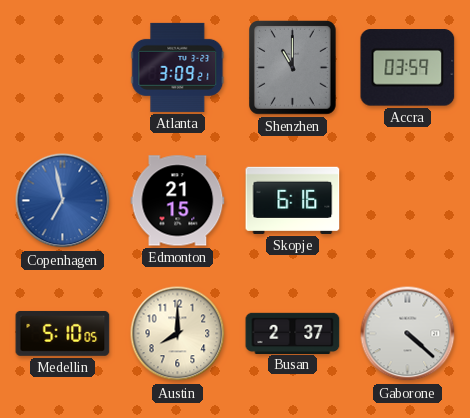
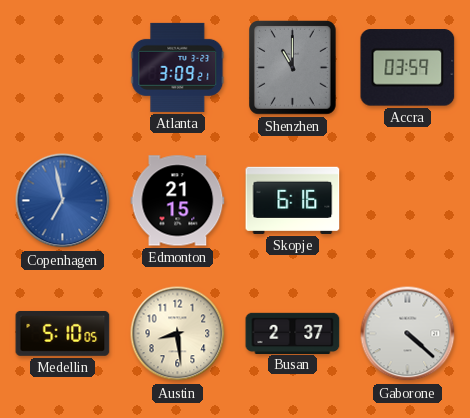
Austin: 8:00 -> 8:29 (178, 334)
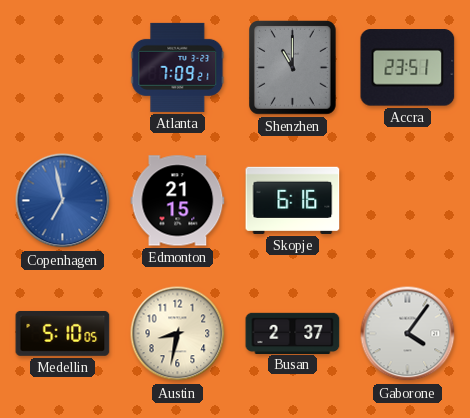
Atlanta: 3:09 -> 7:09 (178, 67)
Accra: 03:59 -> 23:51 (408, 68)
Austin: 8:29 -> 8:32 (178, 334)
Gaborone: 4:22 -> 4:06 (408, 334)
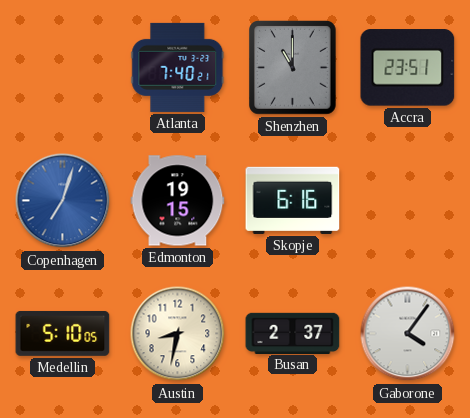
Atlanta: 7:09 -> 7:40 (178, 67)
Copenhagen: 6:58 -> 7:03 (63, 201)
Edmonton: 21:15 -> 19:15 (178, 201)
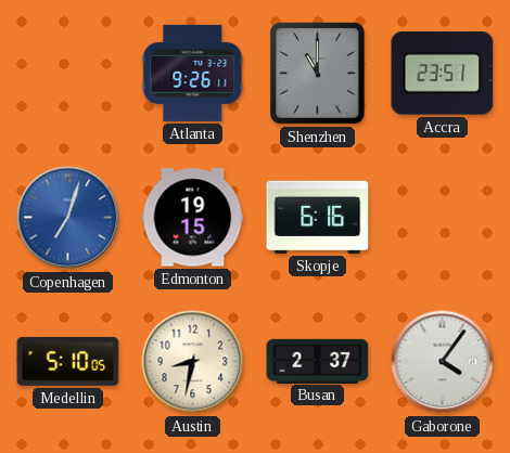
Atlanta: 7:40 -> 9:26 (193, 73)
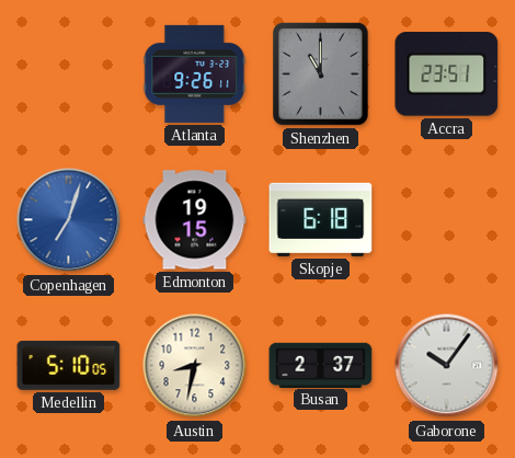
Skopje: 6:16 -> 6:18 (321, 219)
Gaborone: 4:06 -> 10:06 (447, 366)
